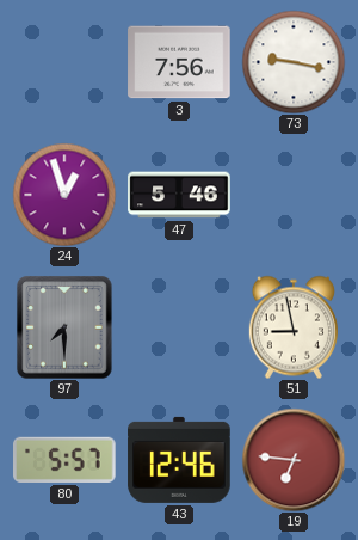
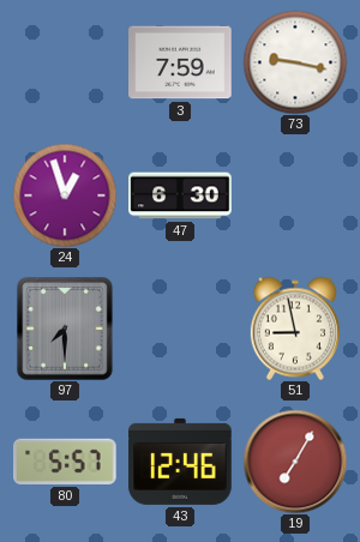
3: 7:56 -> 7:59 (180, 62)
47: 5:46 -> 6:30 (180, 195)
19: 6:46 -> 7:05 (295, 462)
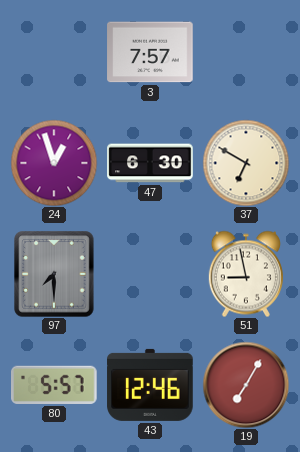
3: 7:59 -> 7:57 (150, 52)
73: 9:17 -> none (295, 62)
37: none -> 6:50 (246, 163)
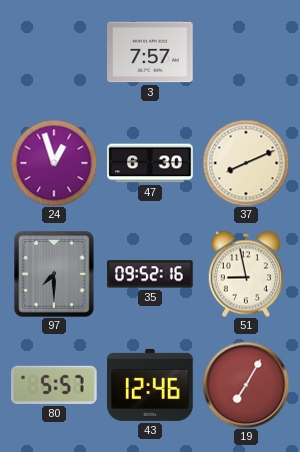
37: 6:50 -> 8:11 (246, 163)
35: none -> 09:52 (150, 274)
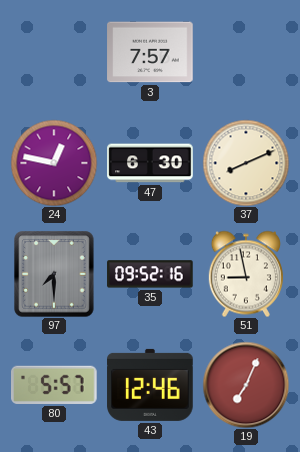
24: 12:57 -> 12:47 (54, 163)
19: 7:05 -> 7:04 (246, 385)
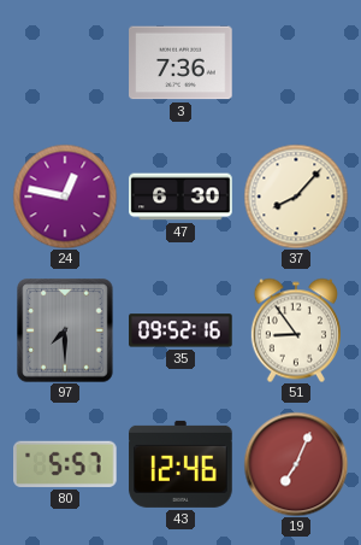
3: 7:57 -> 7:36 (180, 63)
37: 8:11 -> 8:07 (296, 197)
51: 8:58 -> 8:54 (296, 330)
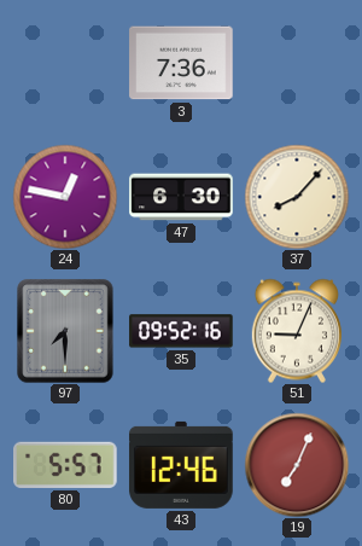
51: 8:54 -> 9:04 (297, 331)
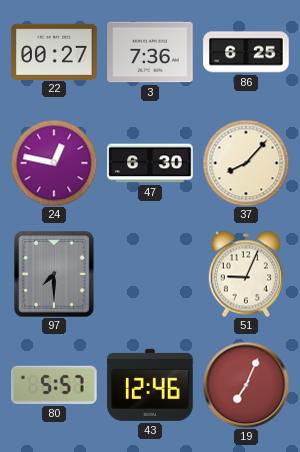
22: none -> 00:27 (54, 51)
86: none -> 6:25 (246, 52)
35: 09:52 -> none (181, 331)
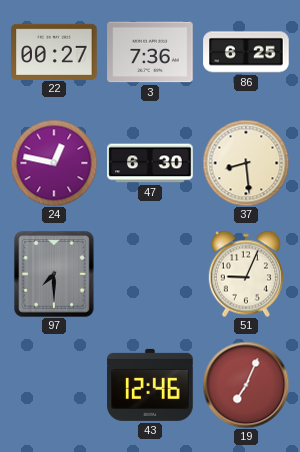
37: 8:07 -> 8:29 (246, 163)
80: 5:57 -> none (55, 385)
